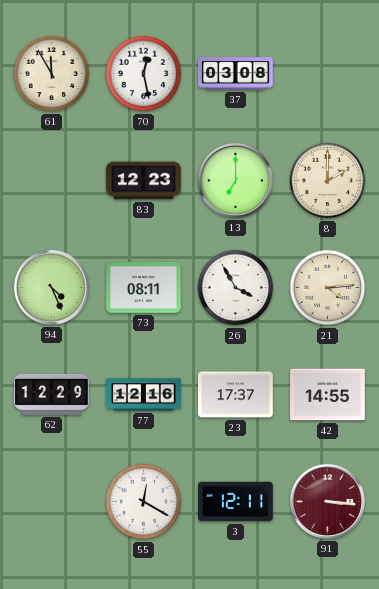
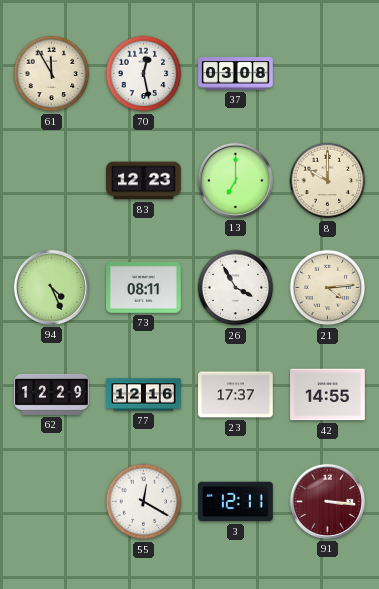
8: 2:00 -> 10:00 (328, 181)
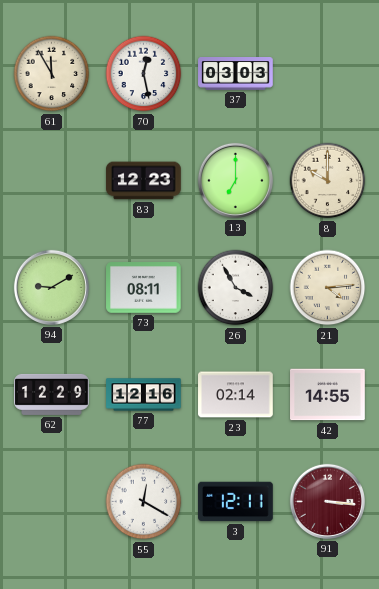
37: 03:08 -> 03:03 (236, 74)
94: 4:26 -> 9:10 (51, 287)
23: 17:37 -> 02:14 (236, 395)
